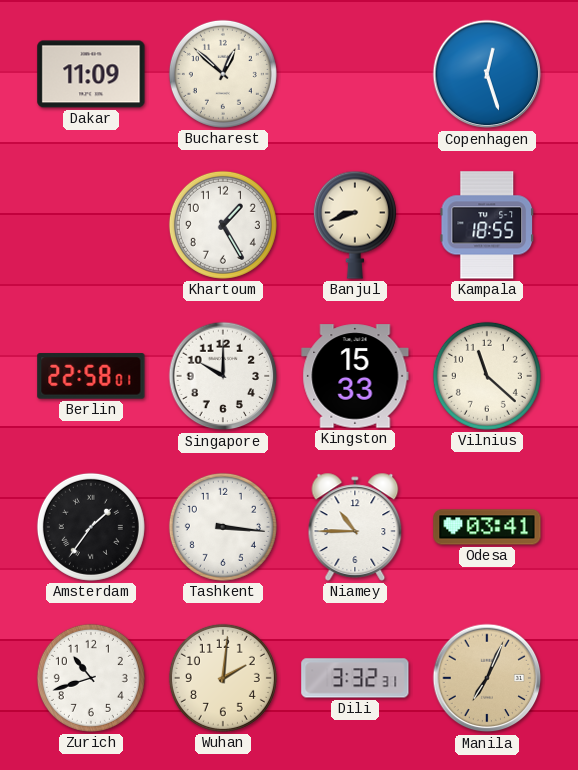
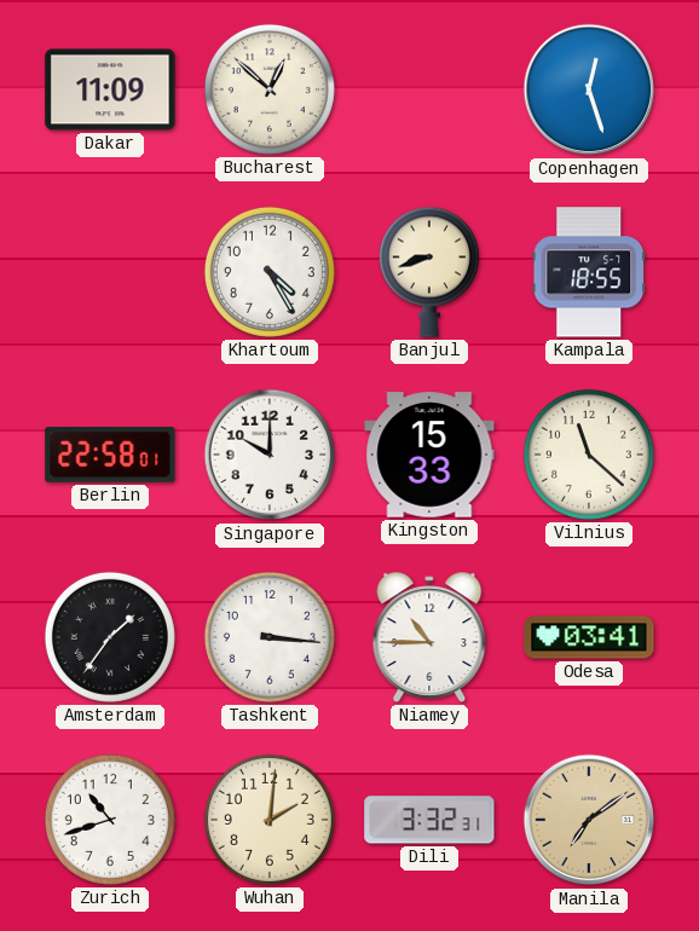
Khartoum: 1:25 -> 4:25 (270, 272)
Manila: 7:04 -> 7:09 (589, 820)
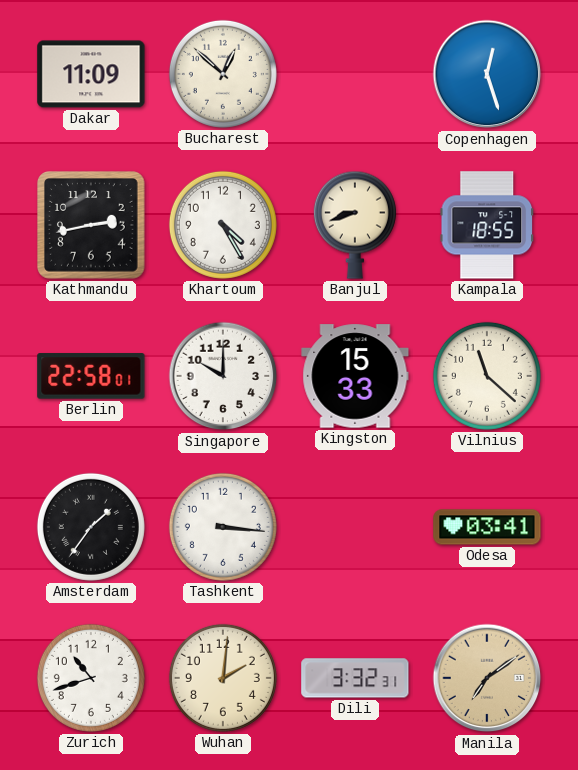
Kathmandu: none -> 2:43 (92, 226)
Niamey: 10:45 -> none (429, 637)
